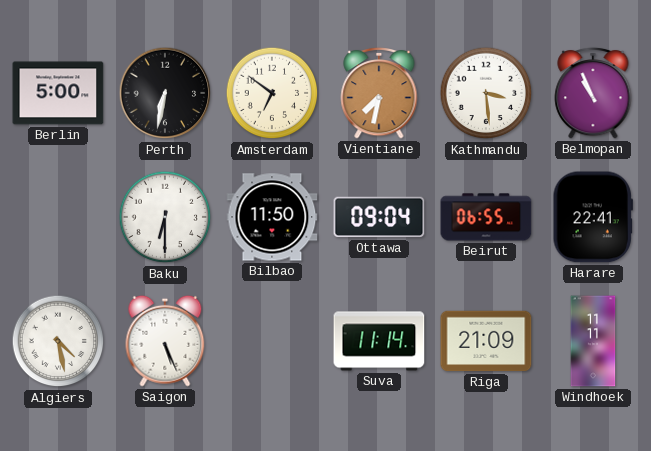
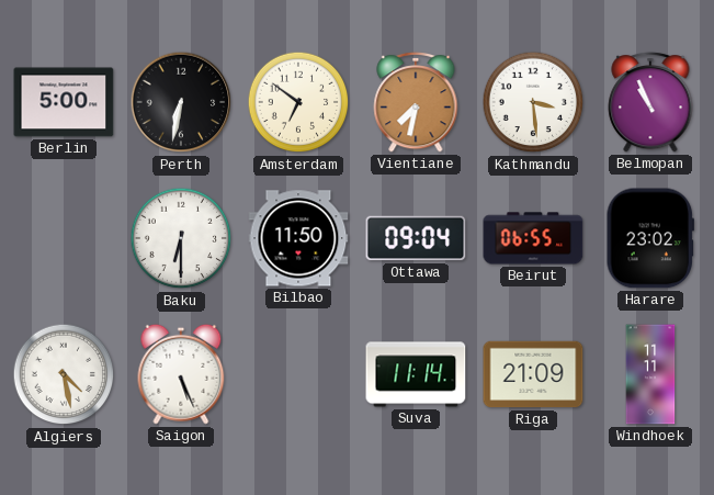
Harare: 22:41 -> 23:02 (649, 238)
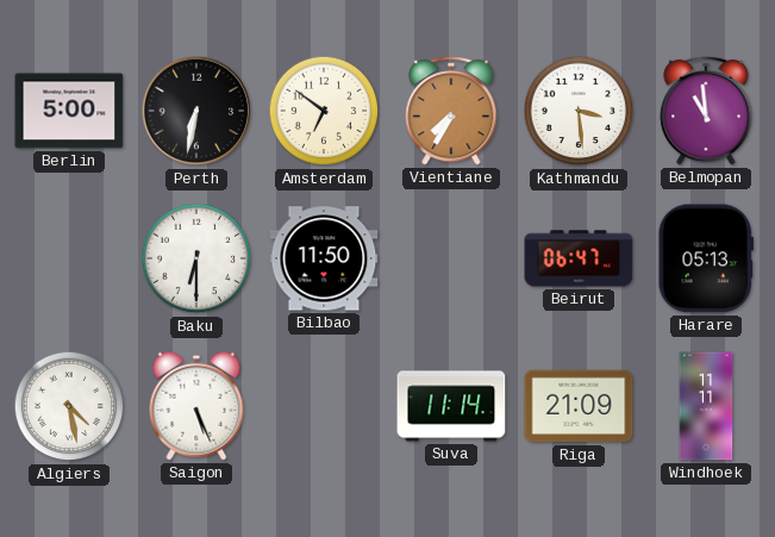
Vientiane: 7:32 -> 7:35 (451, 111)
Belmopan: 10:56 -> 10:59 (706, 111)
Ottawa: 09:04 -> none (416, 238)
Beirut: 06:55 -> 06:47 (579, 258)
Harare: 23:02 -> 05:13 (705, 258)
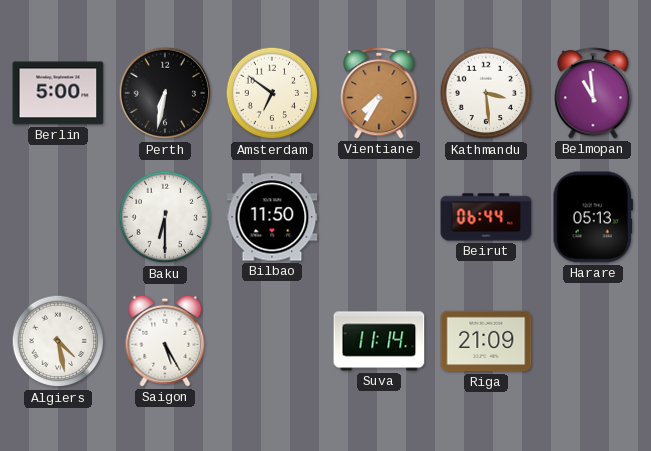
Beirut: 06:47 -> 06:44 (486, 217)
Saigon: 5:26 -> 5:25 (165, 341)
Windhoek: 11:11 -> none (706, 406)
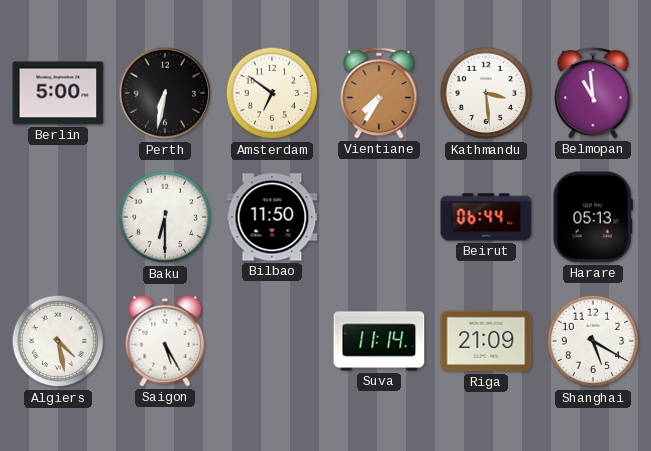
Shanghai: none -> 5:20 (593, 341)
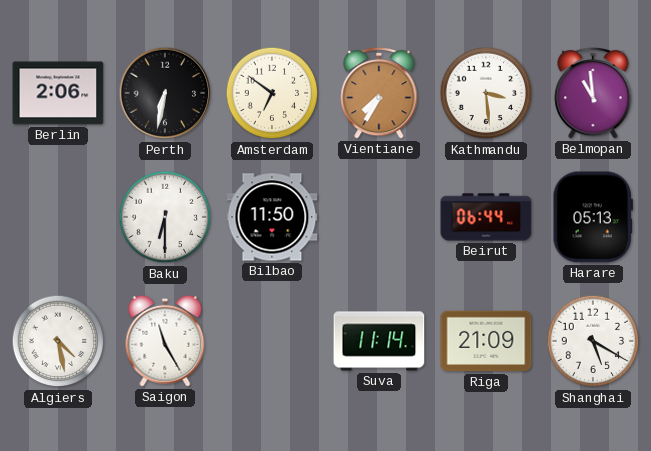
Berlin: 5:00 -> 2:06 (58, 93)
Saigon: 5:25 -> 11:25 (165, 341)
